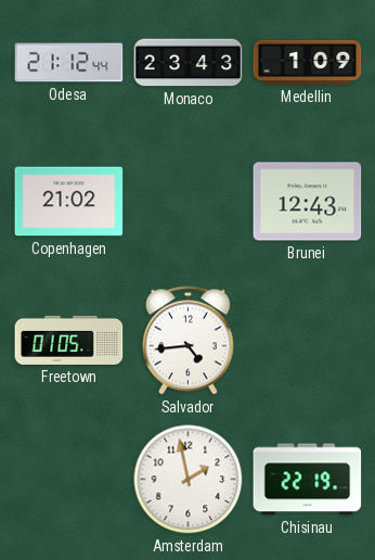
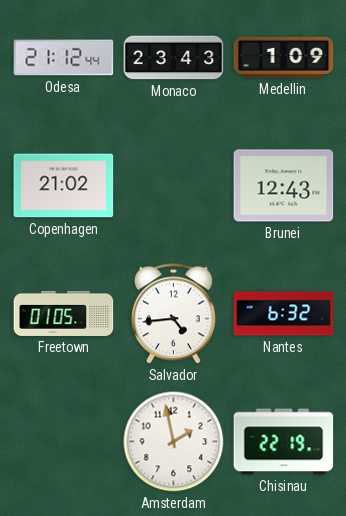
Nantes: none -> 6:32 (284, 314)
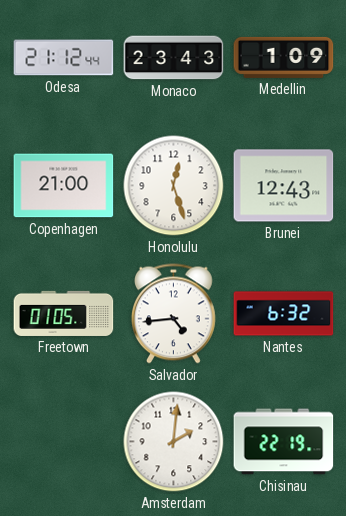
Copenhagen: 21:02 -> 21:00 (64, 186)
Honolulu: none -> 12:27 (174, 186)
Amsterdam: 1:58 -> 2:01 (174, 442)
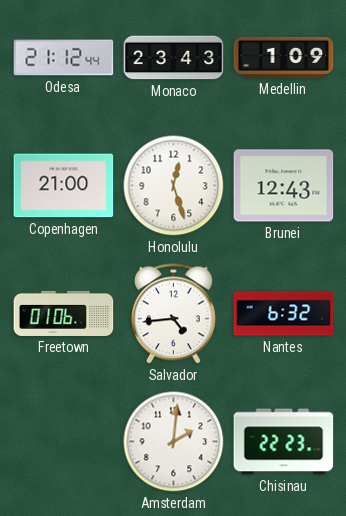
Freetown: 01:05 -> 01:06 (64, 313)
Chisinau: 22:19 -> 22:23 (284, 442)
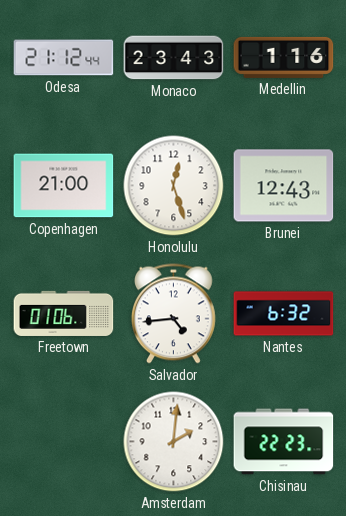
Medellin: 1:09 -> 1:16 (284, 57)
